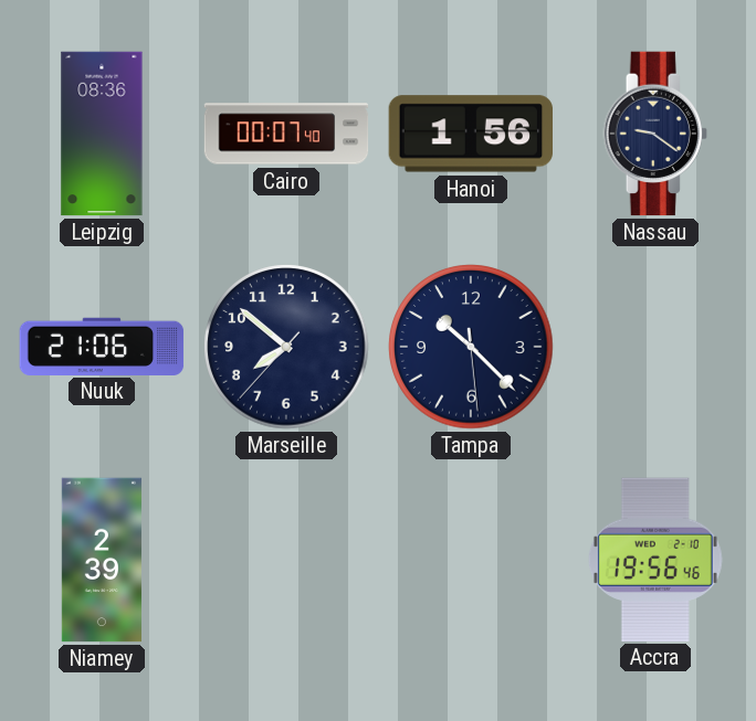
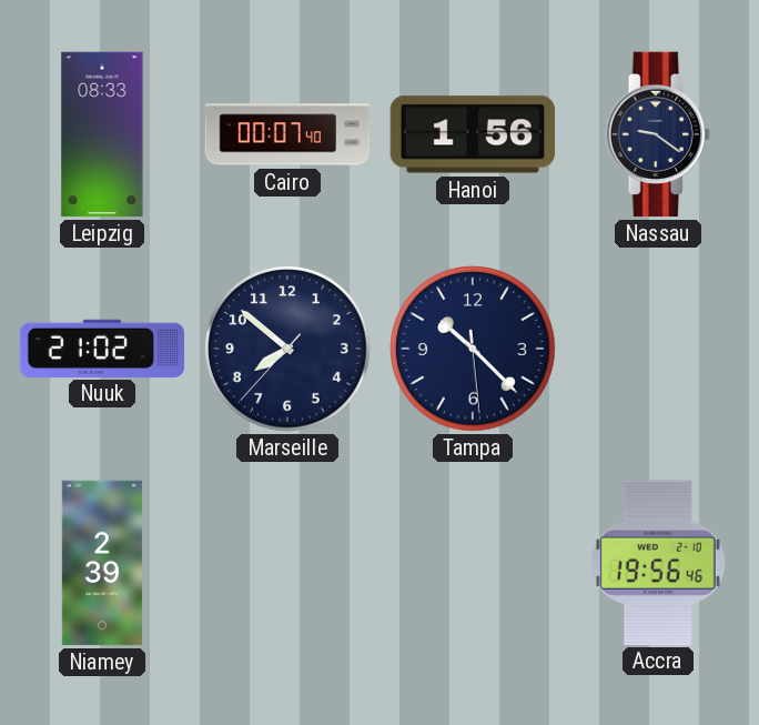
Leipzig: 08:36 -> 08:33 (102, 134)
Nuuk: 21:06 -> 21:02 (102, 348)
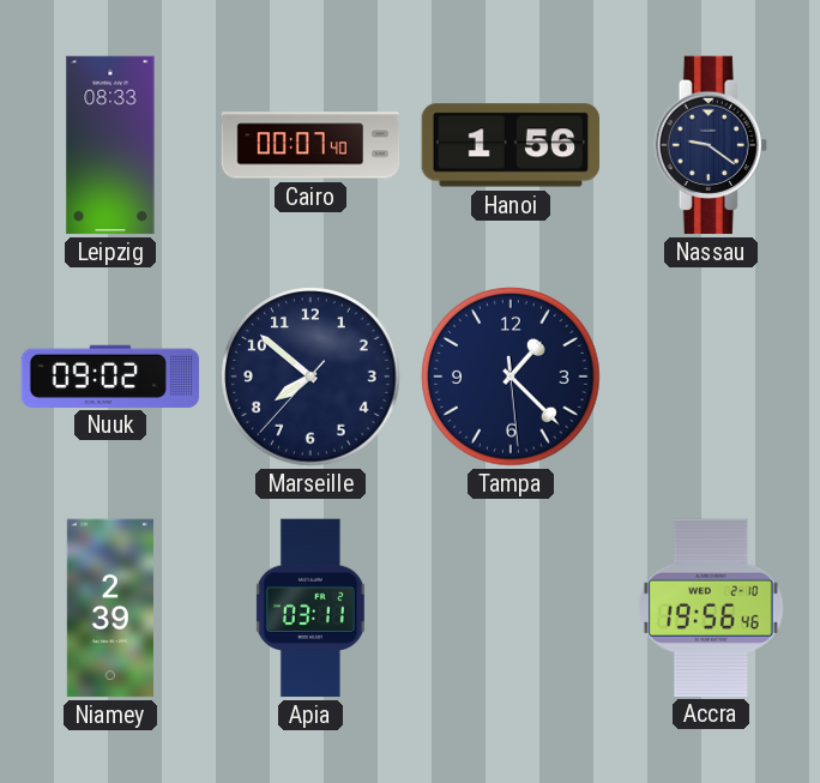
Nuuk: 21:02 -> 09:02 (110, 375)
Tampa: 10:22 -> 1:22 (511, 377)
Apia: none -> 03:11 (310, 608)
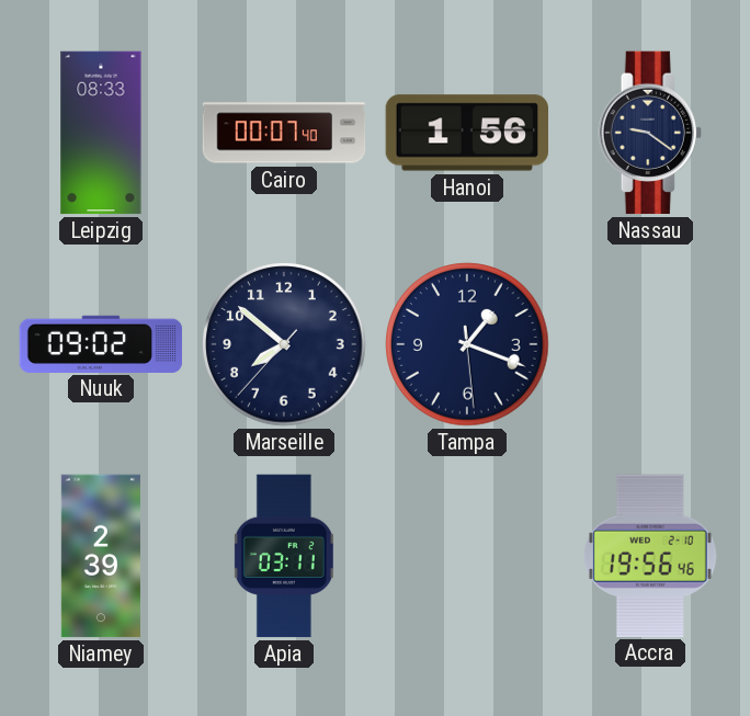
Tampa: 1:22 -> 1:18 (467, 344)
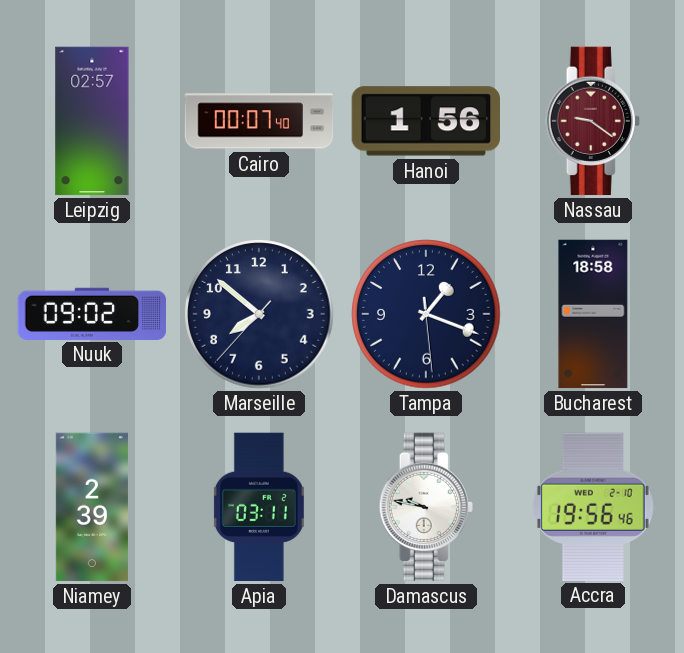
Leipzig: 08:33 -> 02:57 (92, 121)
Nassau dial: navy -> burgundy (593, 121)
Bucharest: none -> 18:58 (593, 314)
Damascus: none -> 9:47 (426, 507)
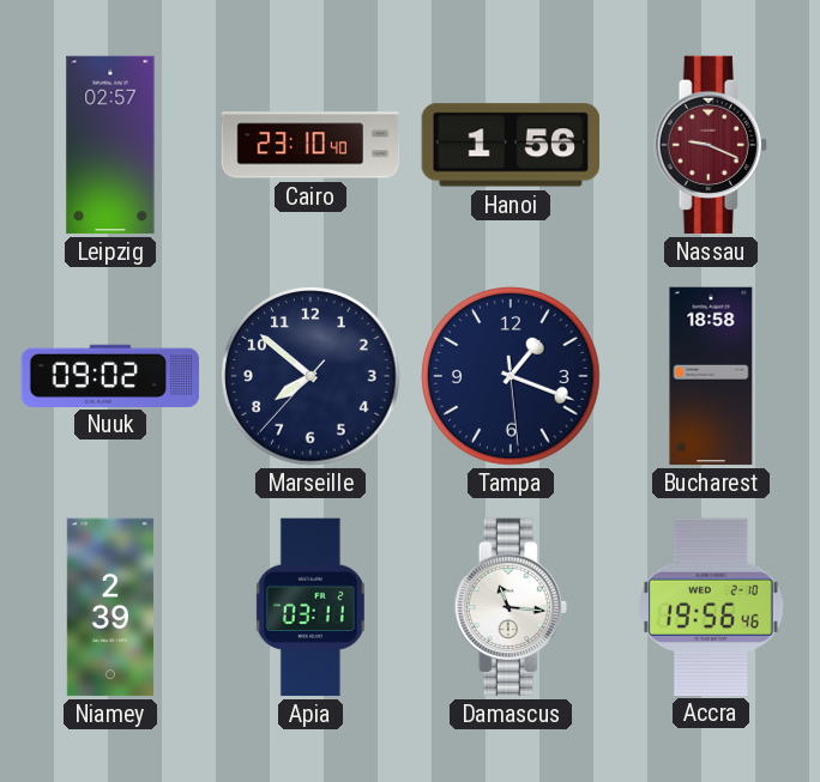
Cairo: 00:07 -> 23:10 (310, 145)
Nassau: 9:21 -> 9:19 (711, 145)
Damascus: 9:47 -> 11:16 (511, 607)
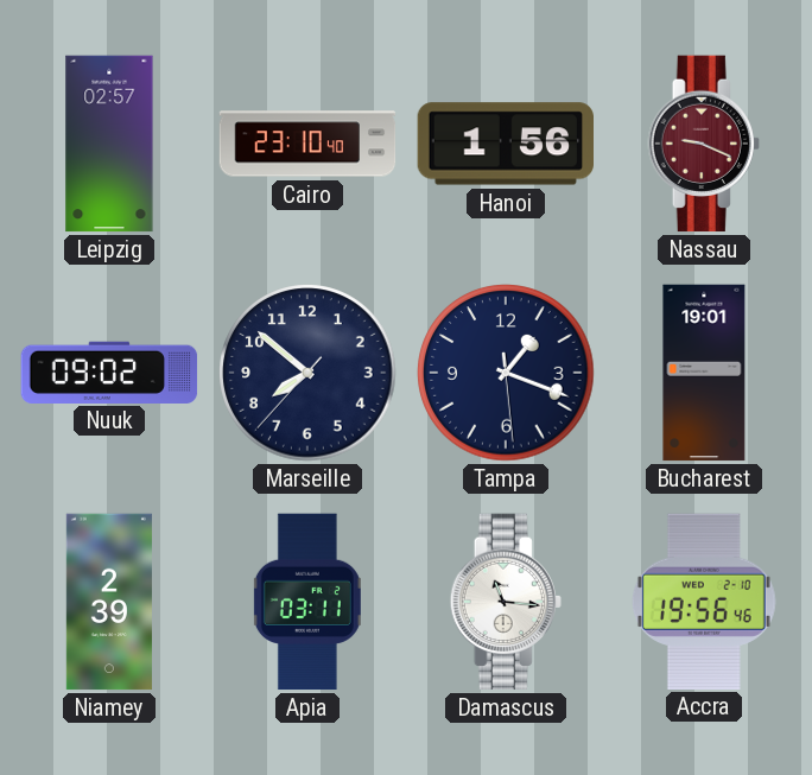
Bucharest: 18:58 -> 19:01 (704, 373)
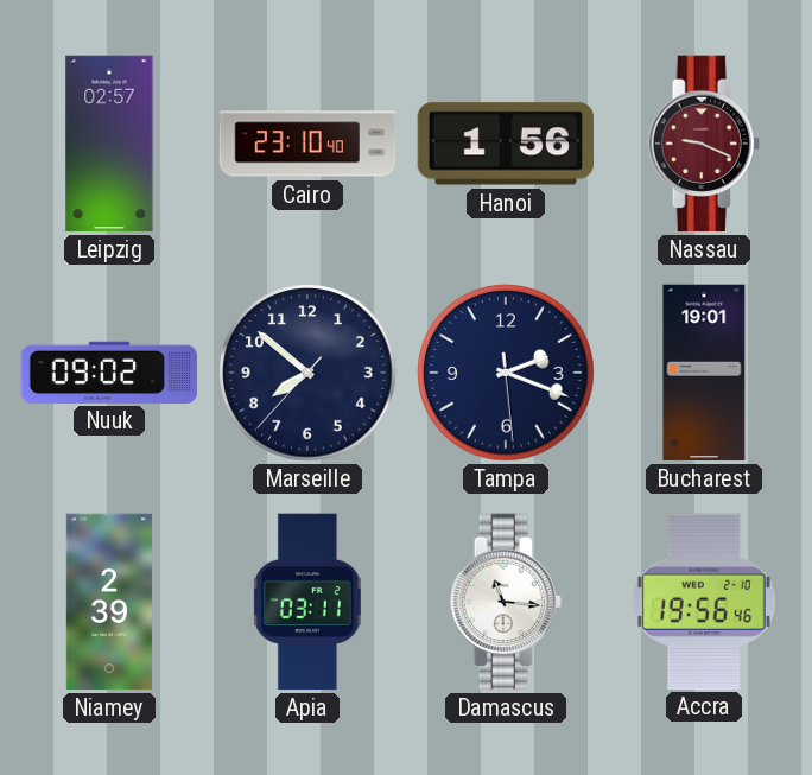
Tampa: 1:18 -> 2:18 (506, 373)
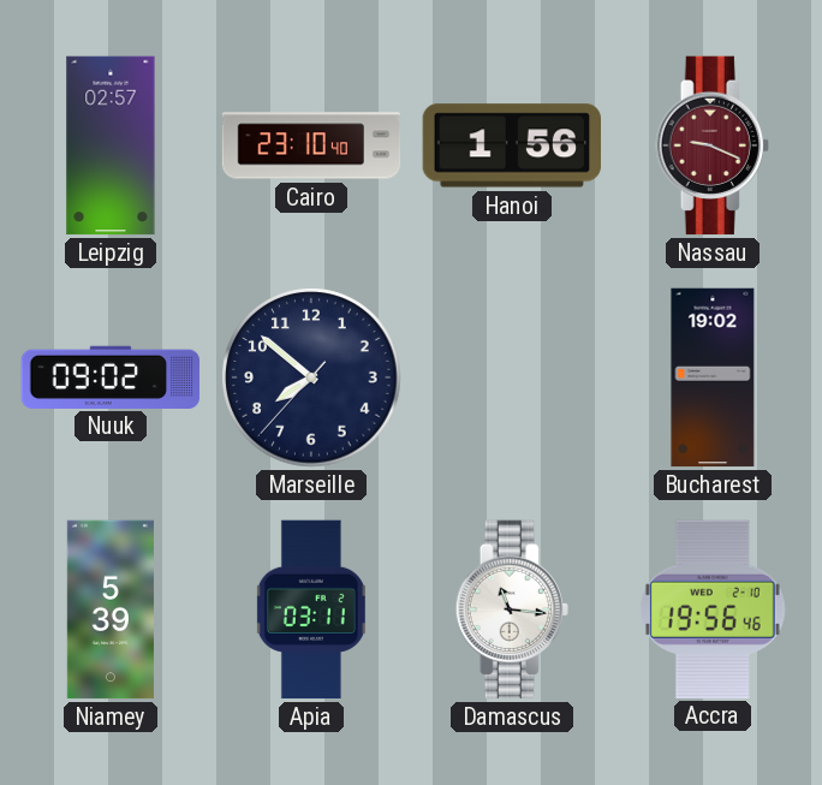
Tampa: 2:18 -> none (506, 373)
Bucharest: 19:01 -> 19:02 (713, 377)
Niamey: 2:39 -> 5:39 (111, 609)
